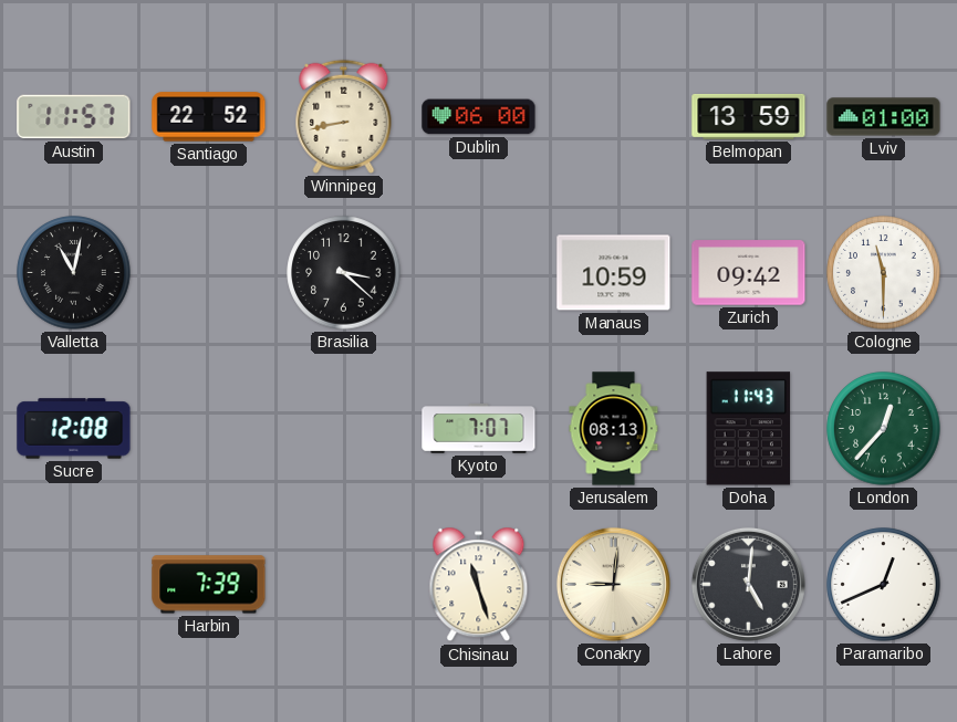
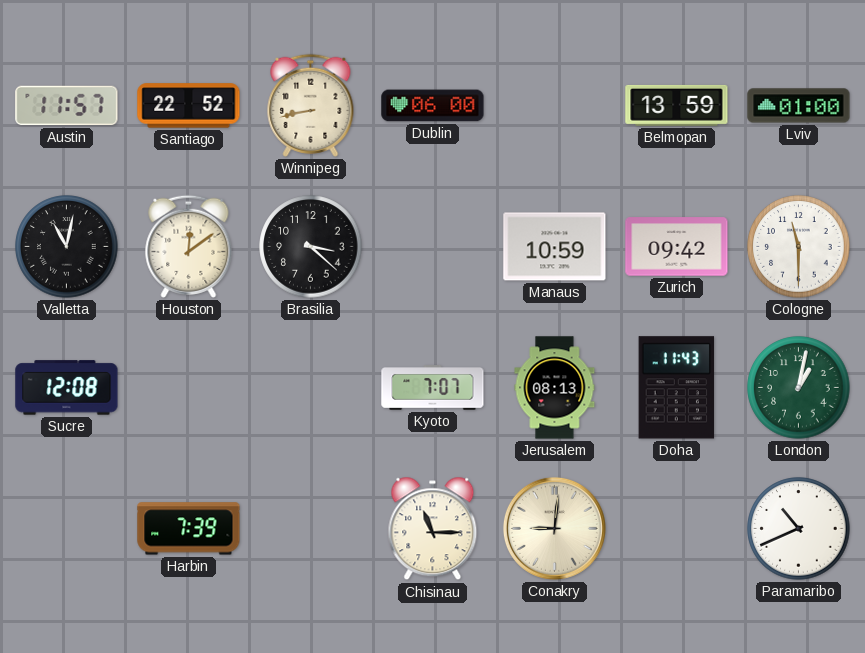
Houston: none -> 12:09 (189, 246)
London: 12:37 -> 1:02 (799, 388)
Chisinau: 11:27 -> 11:15 (433, 529)
Lahore: 5:01 -> none (748, 584)
Paramaribo: 12:41 -> 10:41 (799, 529)
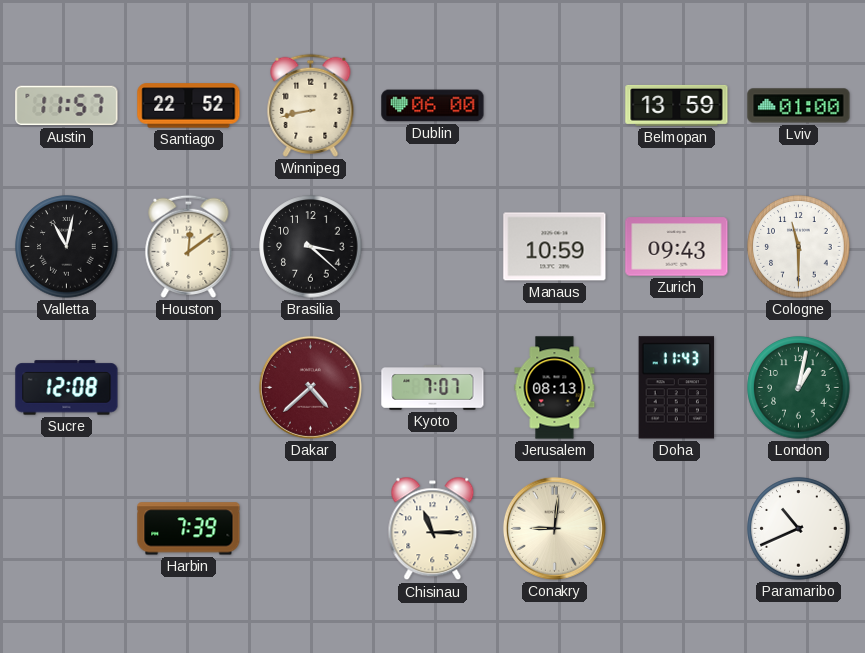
Zurich: 09:42 -> 09:43 (677, 247)
Dakar: none -> 4:38 (310, 387)
